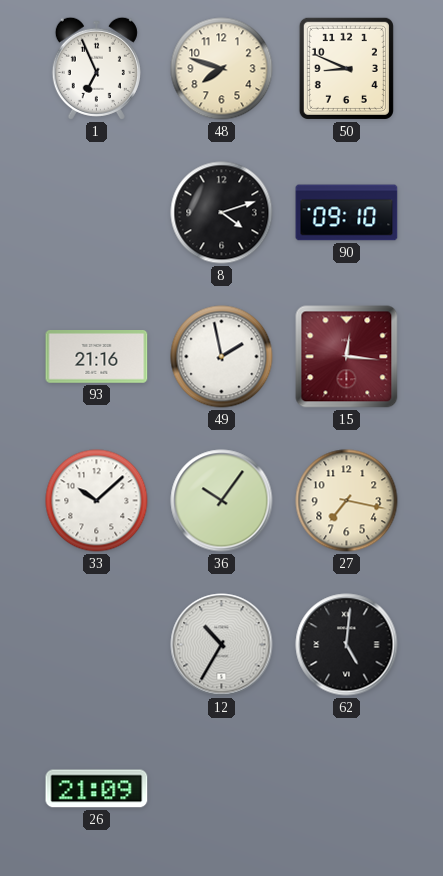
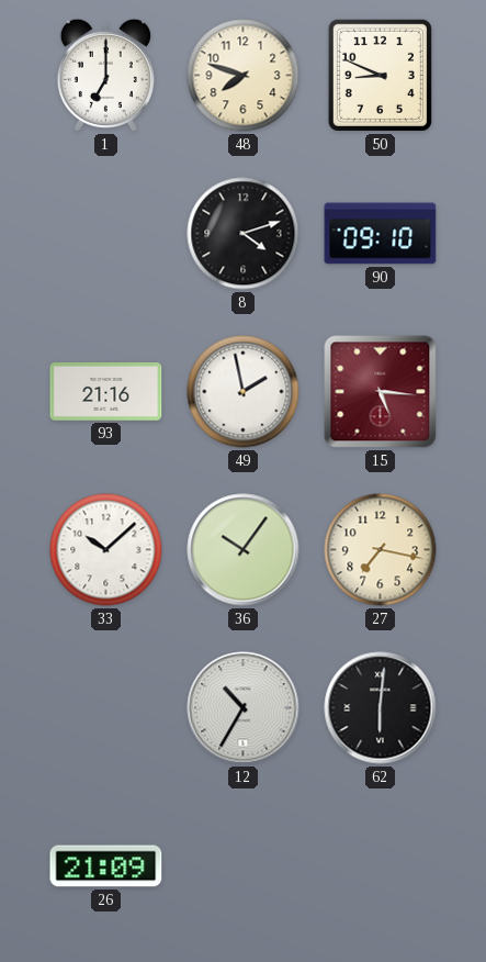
1: 6:56 -> 7:00 (105, 75)
15: 12:16 -> 5:16 (381, 392)
62: 5:01 -> 6:01 (381, 708)
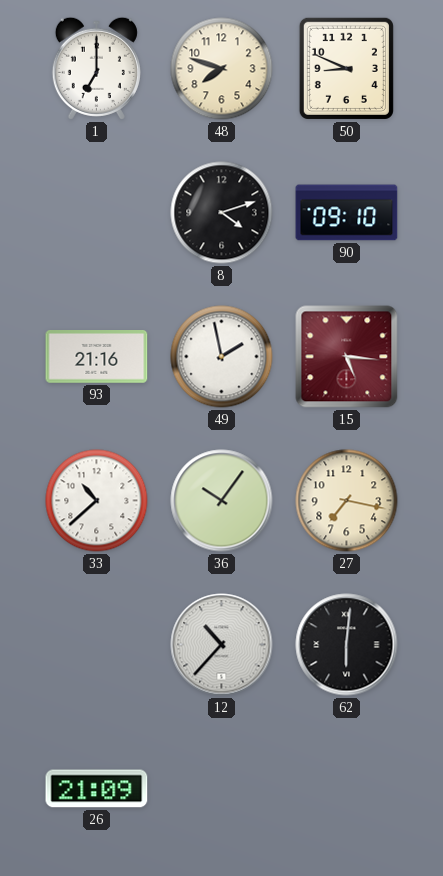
33: 10:08 -> 10:38 (97, 501)
12: 10:35 -> 10:37 (222, 645)
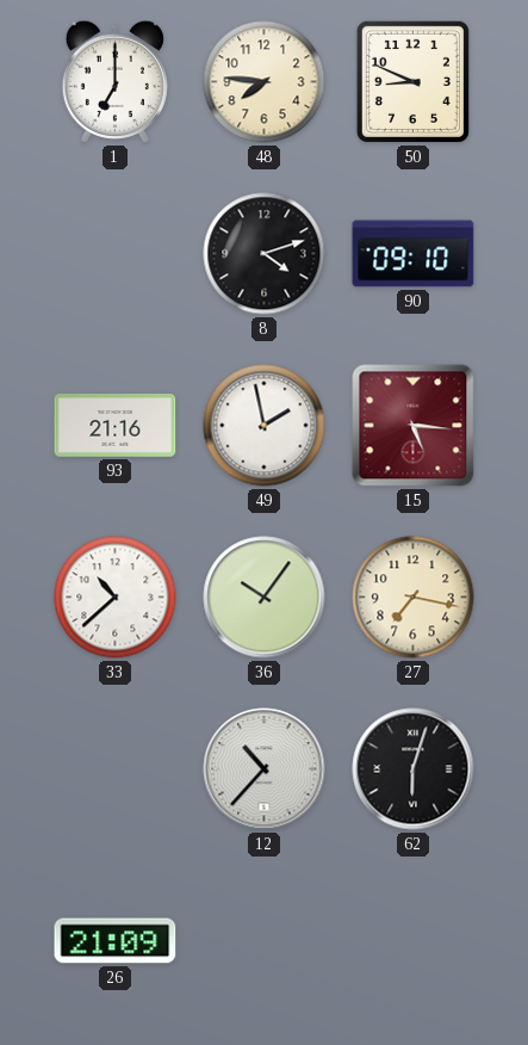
48: 7:48 -> 7:46 (265, 82)
62: 6:01 -> 6:03 (414, 769)
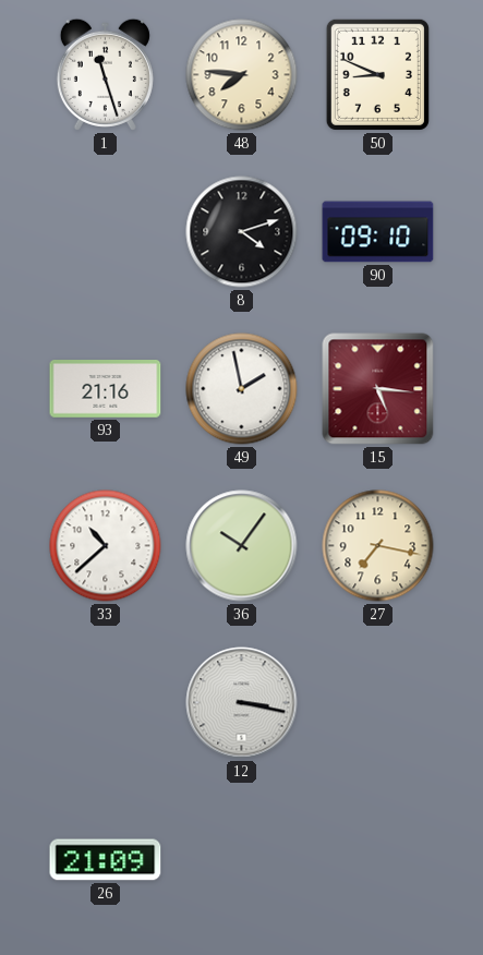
1: 7:00 -> 11:27 (105, 74)
12: 10:37 -> 3:17 (242, 703)
62: 6:03 -> none (414, 769)
